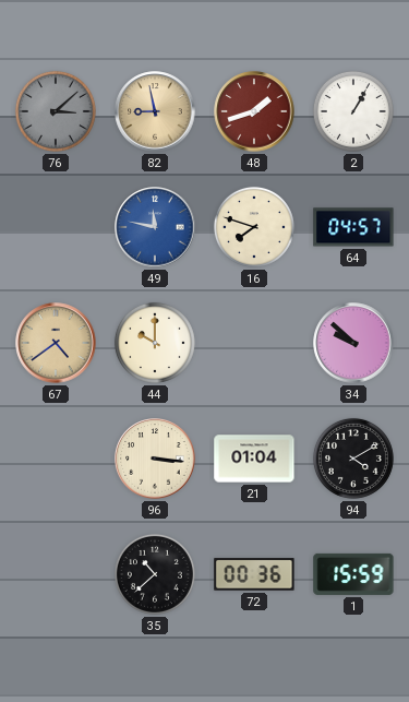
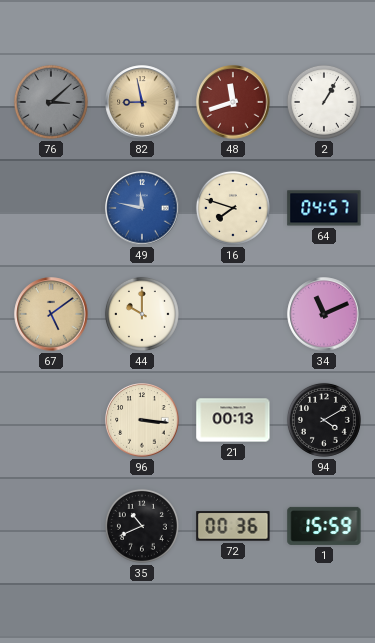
48: 1:42 -> 11:42 (233, 102)
67: 4:39 -> 5:09 (51, 314)
34: 9:52 -> 11:11 (324, 314)
21: 01:04 -> 00:13 (233, 420)
35: 10:38 -> 10:41 (142, 526)
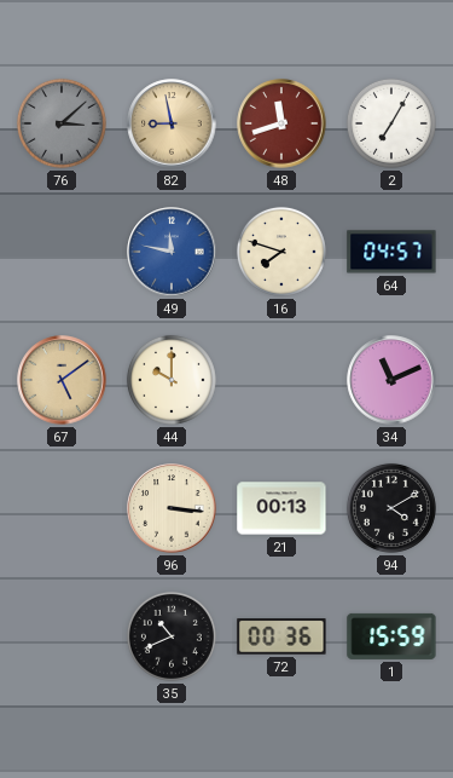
2: 1:05 -> 7:05 (391, 123)
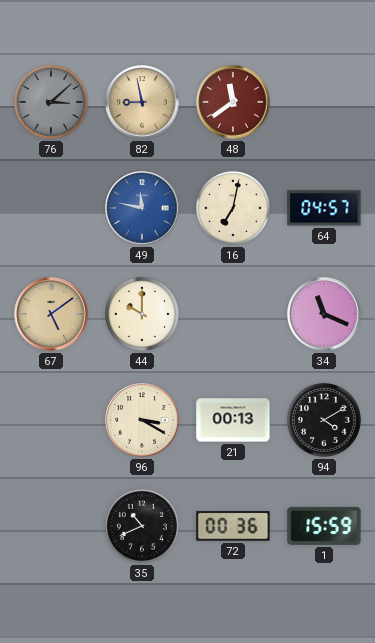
48: 11:42 -> 11:39 (233, 102)
2: 7:05 -> none (391, 123)
16: 7:48 -> 7:02 (233, 208)
34: 11:11 -> 11:19 (324, 314)
96: 3:16 -> 3:20 (142, 420)
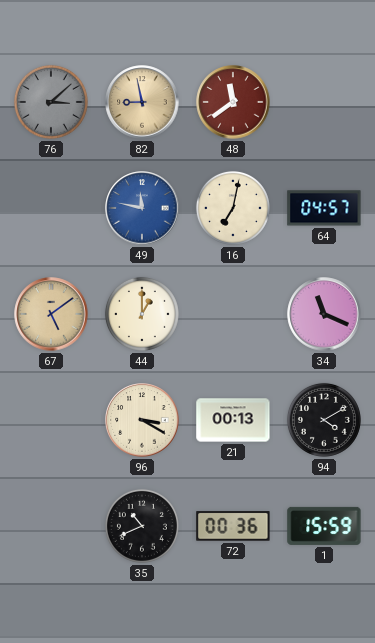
44: 10:00 -> 1:00 (142, 314)
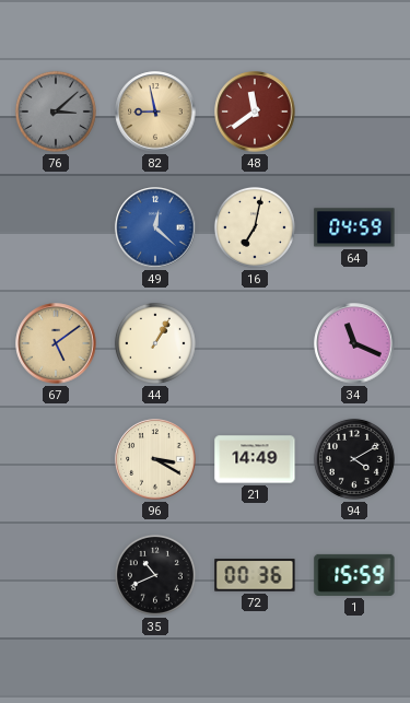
49: 11:47 -> 12:22 (155, 227)
64: 04:57 -> 04:59 (354, 227)
44: 1:00 -> 1:05 (155, 343)
21: 00:13 -> 14:49 (255, 459)
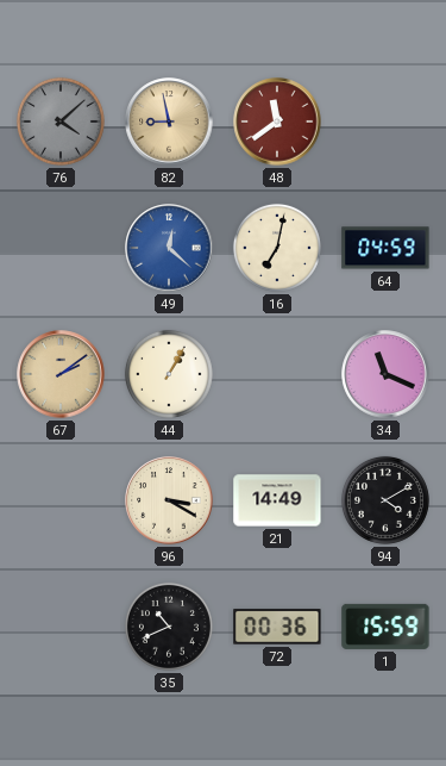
76: 3:08 -> 4:08 (61, 122)
67: 5:09 -> 2:09 (61, 374)
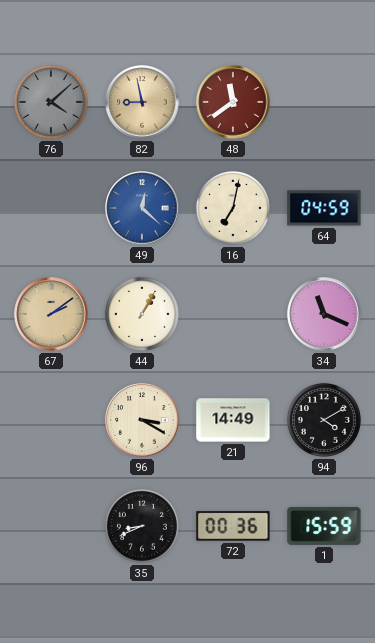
35: 10:41 -> 8:41 (142, 526)
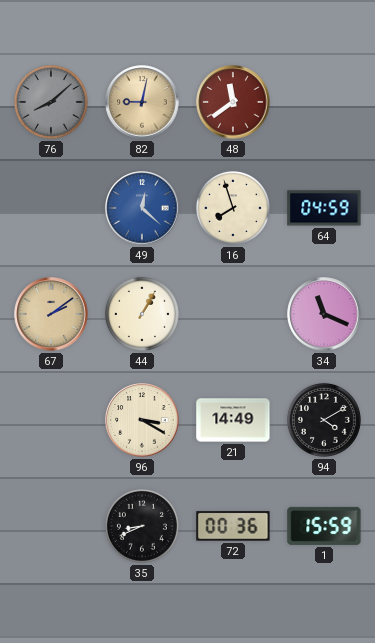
76: 4:08 -> 8:08 (51, 102)
82: 8:58 -> 9:02 (142, 102)
16: 7:02 -> 7:57 (233, 208)
